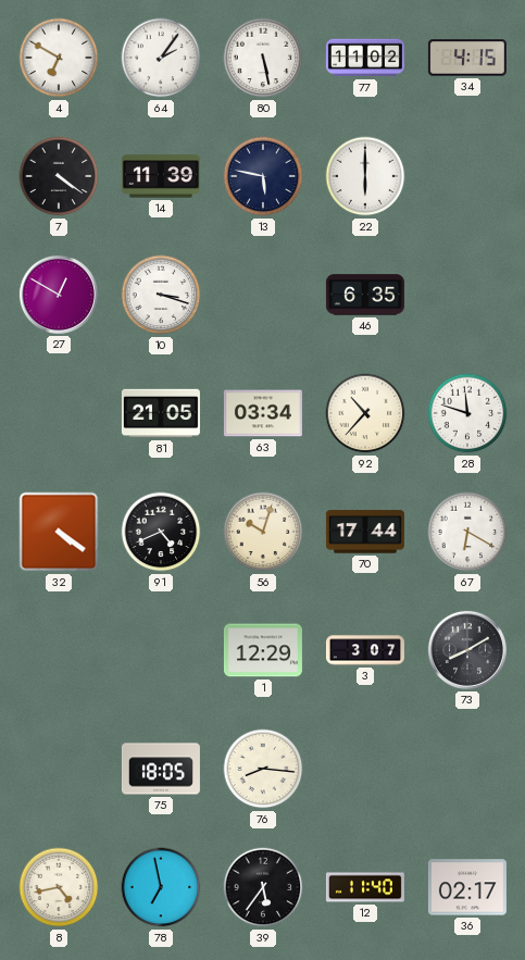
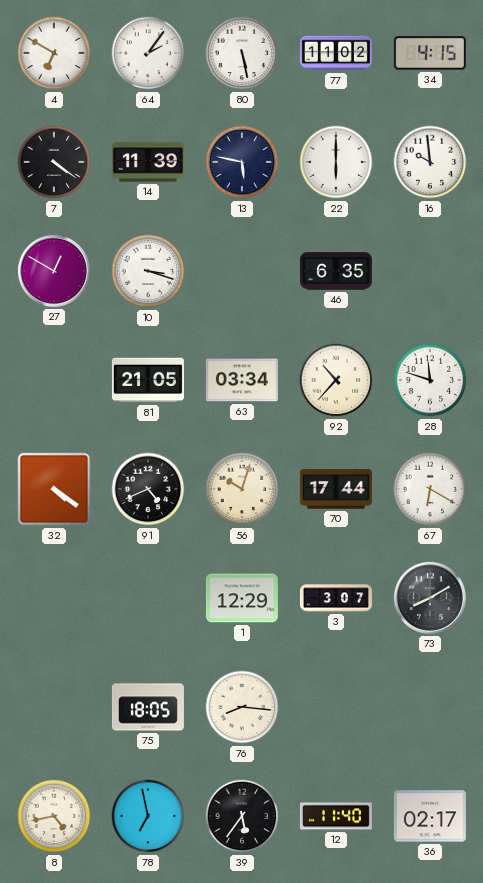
16: none -> 9:59 (430, 162)
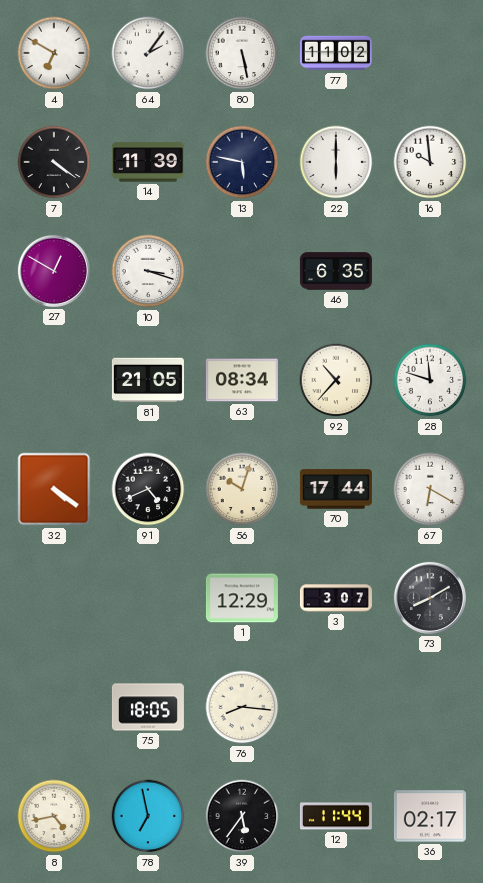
34: 4:15 -> none (430, 53)
63: 03:34 -> 08:34 (242, 380)
12: 11:40 -> 11:44 (336, 816)
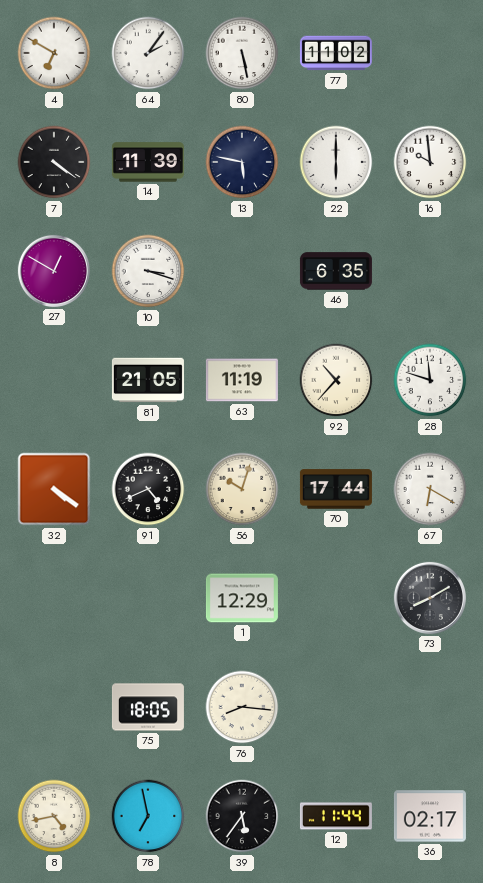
63: 08:34 -> 11:19 (242, 380)
3: 3:07 -> none (336, 598)
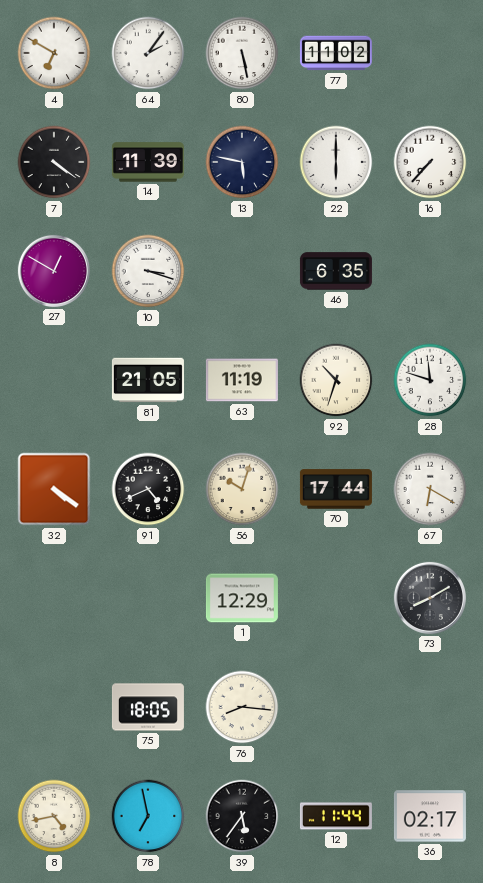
16: 9:59 -> 7:37 (430, 162)
92: 10:37 -> 10:33 (336, 380)
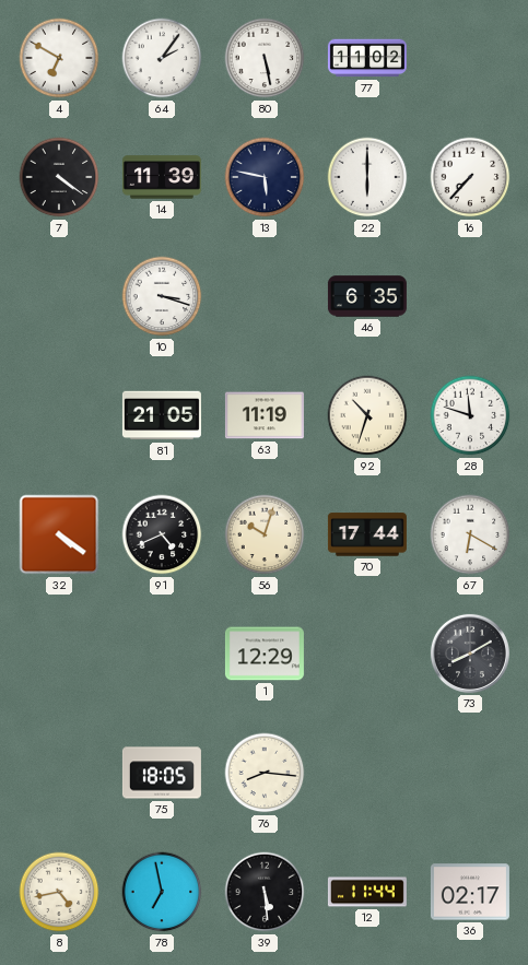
27: 12:50 -> none (54, 271)
39: 5:36 -> 5:29 (265, 892)
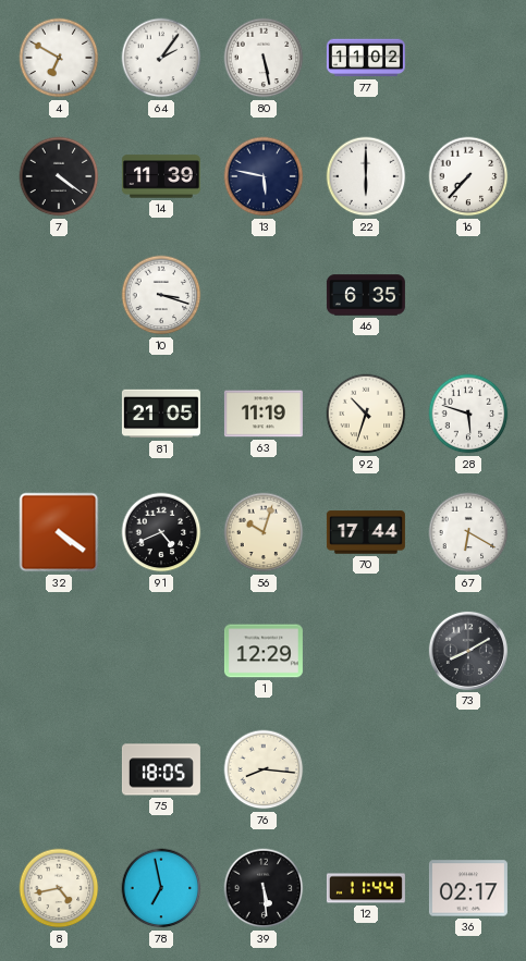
28: 11:48 -> 5:48 (468, 414)
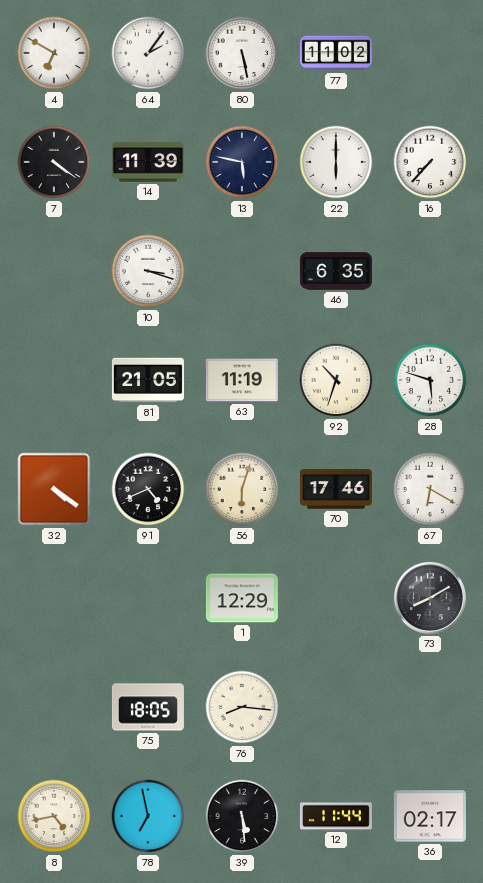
56: 10:03 -> 6:03 (242, 489)
70: 17:44 -> 17:46 (336, 489)
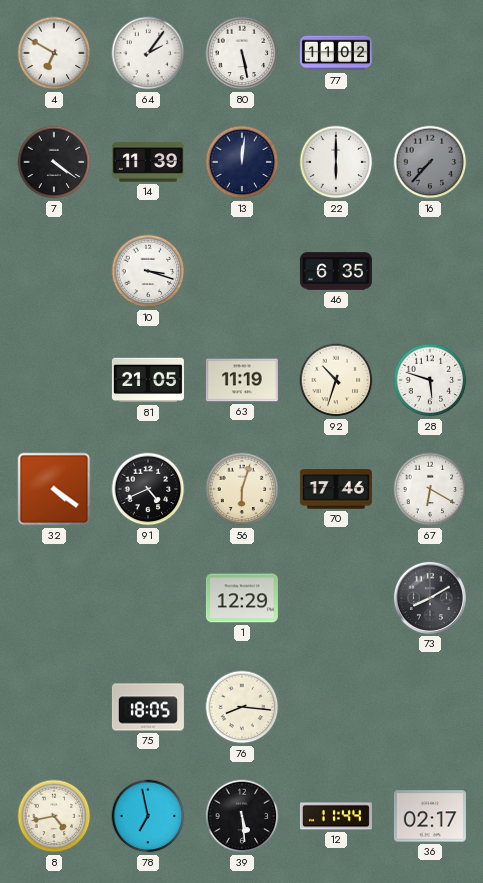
13: 5:47 -> 12:01 (242, 162)
16 dial: white -> grey (430, 162)
